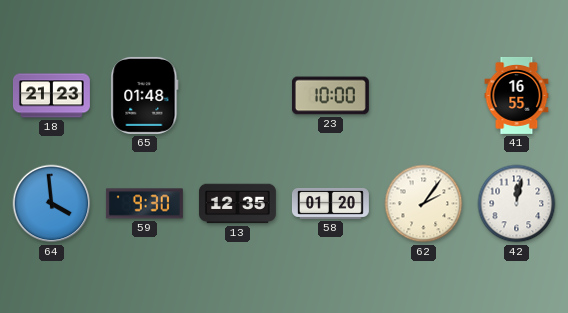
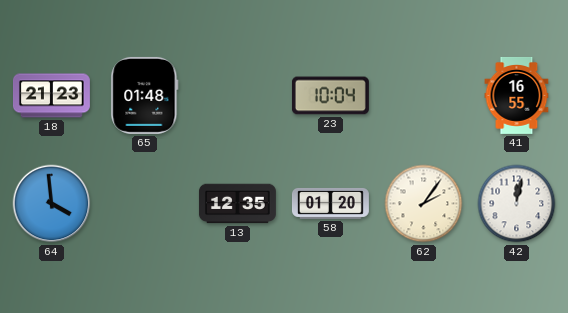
23: 10:00 -> 10:04 (330, 96)
59: 9:30 -> none (144, 204)
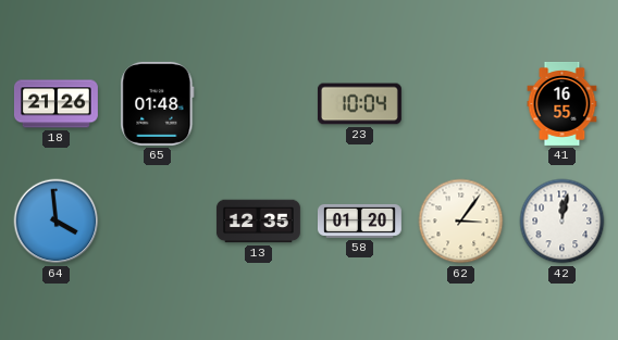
18: 21:23 -> 21:26 (55, 104)
62: 2:06 -> 3:06 (461, 222)
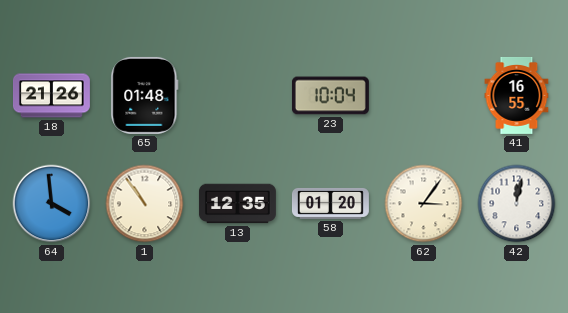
1: none -> 10:54 (145, 204)
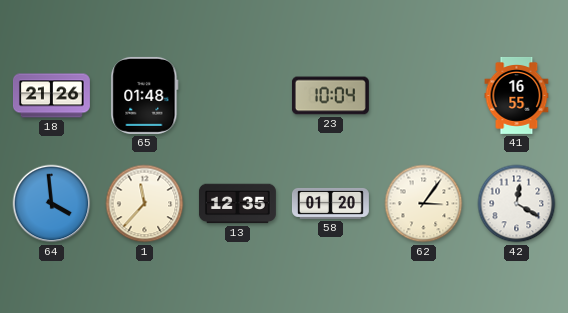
1: 10:54 -> 11:37 (145, 204)
42: 12:02 -> 12:20 (517, 204)
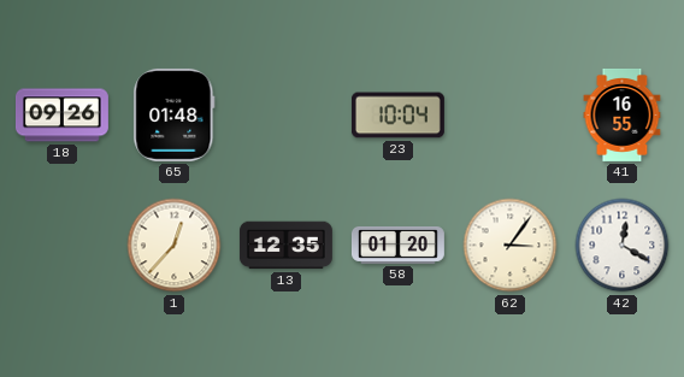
18: 21:26 -> 09:26 (61, 116)
64: 3:59 -> none (52, 204)
1: 11:37 -> 12:37 (175, 246)
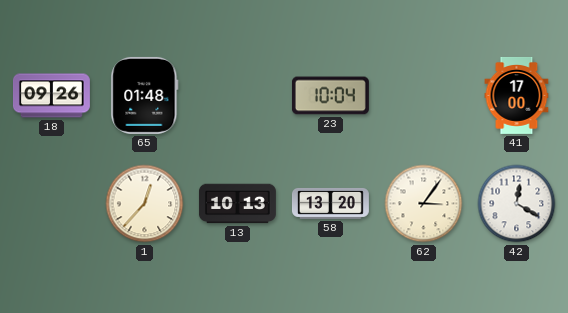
41: 16:55 -> 17:00 (517, 95)
13: 12:35 -> 10:13 (237, 204)
58: 01:20 -> 13:20 (330, 203)
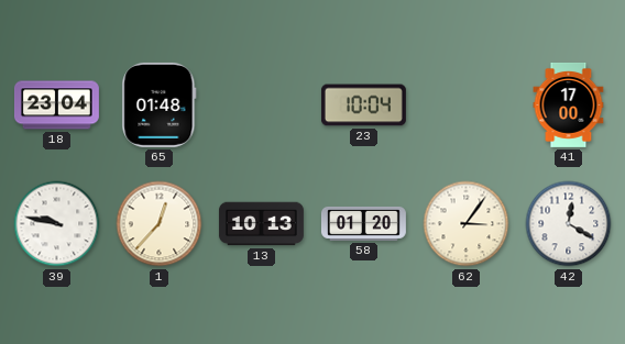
18: 09:26 -> 23:04 (56, 106)
39: none -> 9:47 (57, 224)
58: 13:20 -> 01:20 (363, 223)
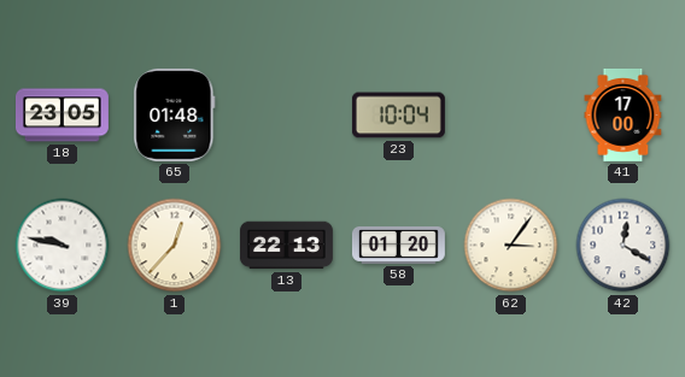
18: 23:04 -> 23:05 (62, 116)
13: 10:13 -> 22:13 (286, 246)
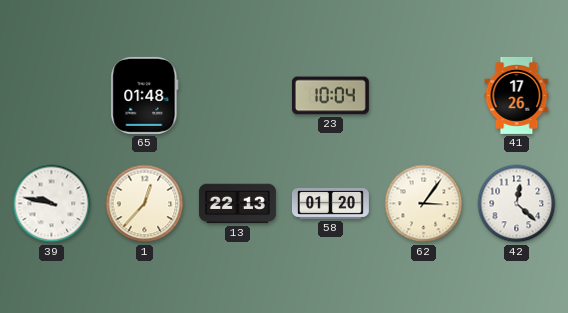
18: 23:05 -> none (62, 116)
41: 17:00 -> 17:26 (517, 95)
42: 12:20 -> 12:22 (517, 204)
